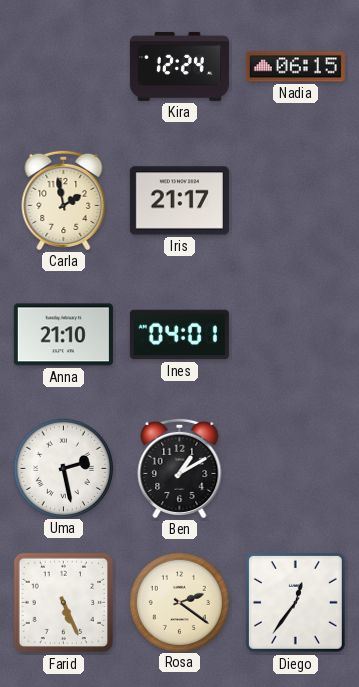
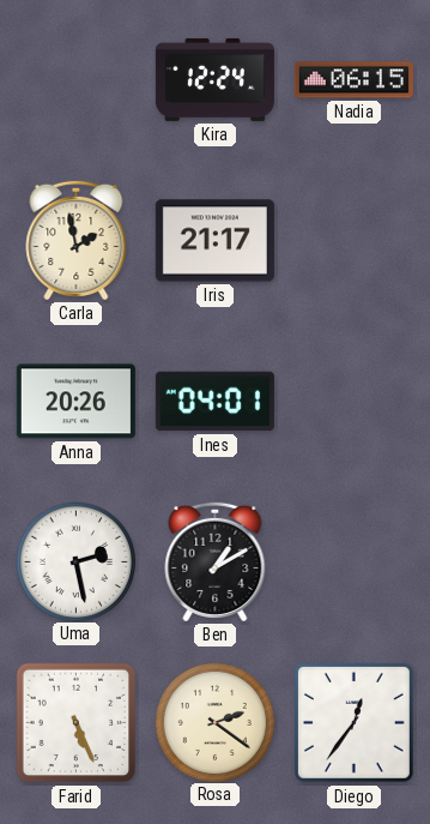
Anna: 21:10 -> 20:26 (75, 402)
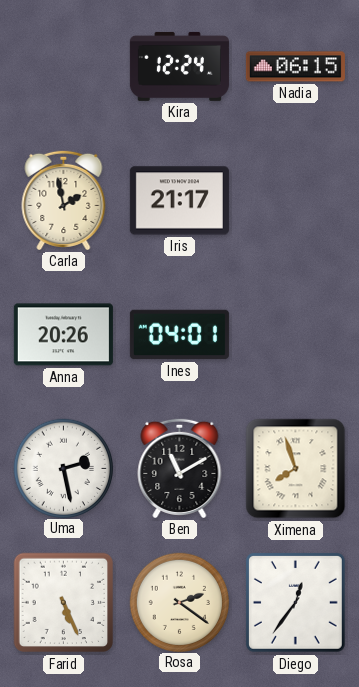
Ben: 1:10 -> 11:10 (180, 468)
Ximena: none -> 7:57 (296, 469)
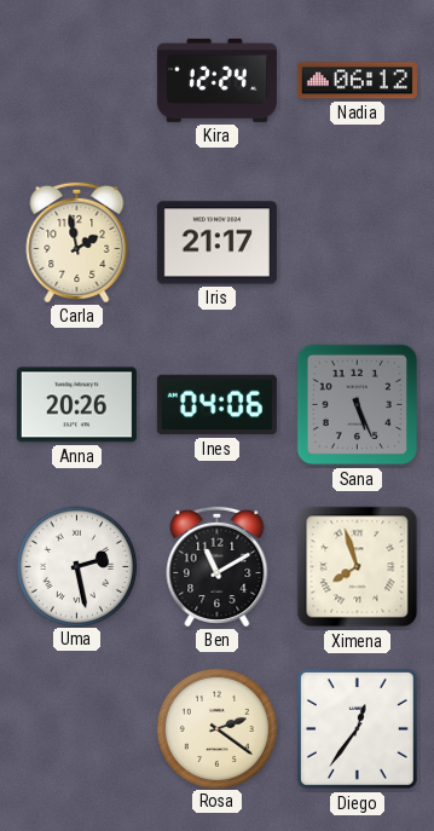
Nadia: 06:15 -> 06:12 (357, 81)
Ines: 04:01 -> 04:06 (216, 405)
Sana: none -> 5:26 (358, 405)
Farid: 5:26 -> none (64, 603)
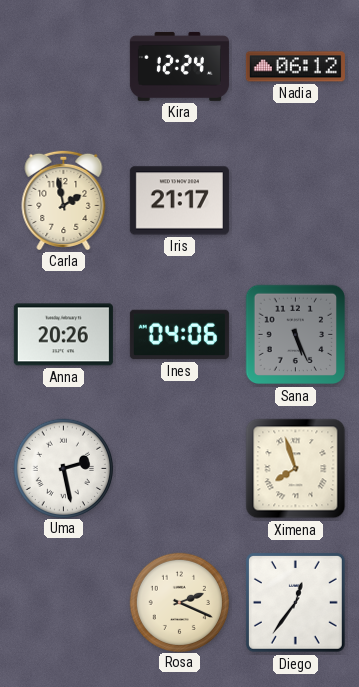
Ben: 11:10 -> none (218, 566)
Rosa: 2:21 -> 2:19 (179, 602)
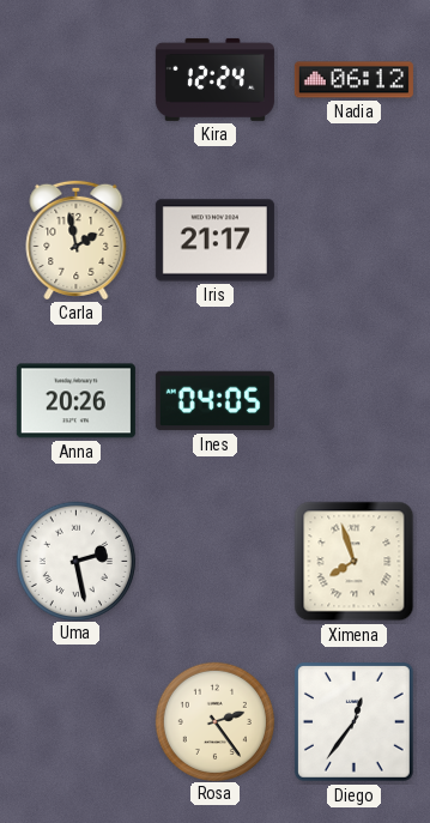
Ines: 04:06 -> 04:05 (214, 401)
Sana: 5:26 -> none (296, 335)
Rosa: 2:19 -> 2:24 (214, 721)
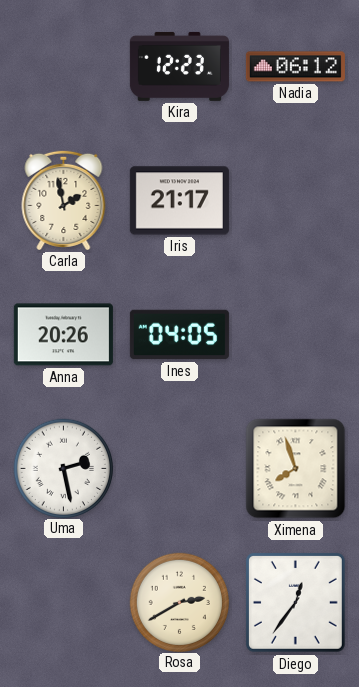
Kira: 12:24 -> 12:23 (179, 66)
Rosa: 2:24 -> 2:40 (179, 602)
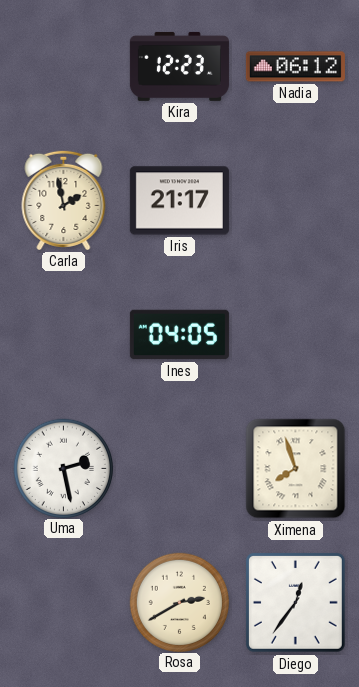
Anna: 20:26 -> none (63, 335)
